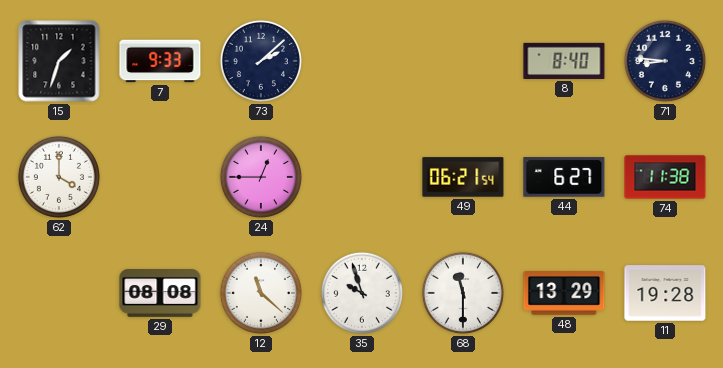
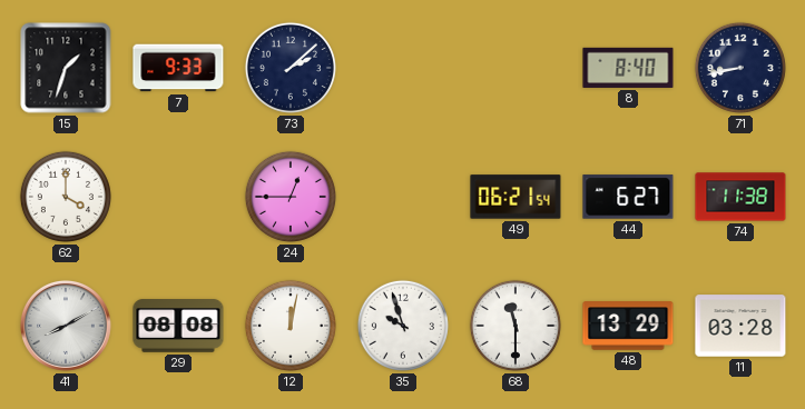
71: 8:46 -> 8:43 (740, 68)
41: none -> 8:10 (66, 326)
12: 11:22 -> 12:02 (291, 326)
11: 19:28 -> 03:28 (740, 326)
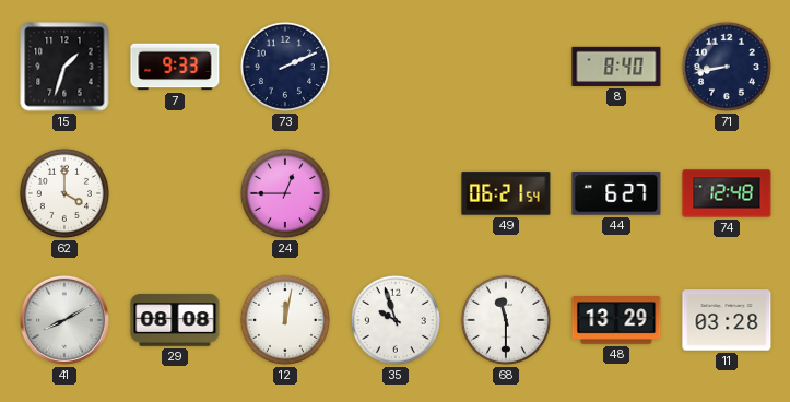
73: 2:08 -> 2:11 (285, 67)
74: 11:38 -> 12:48 (727, 193)
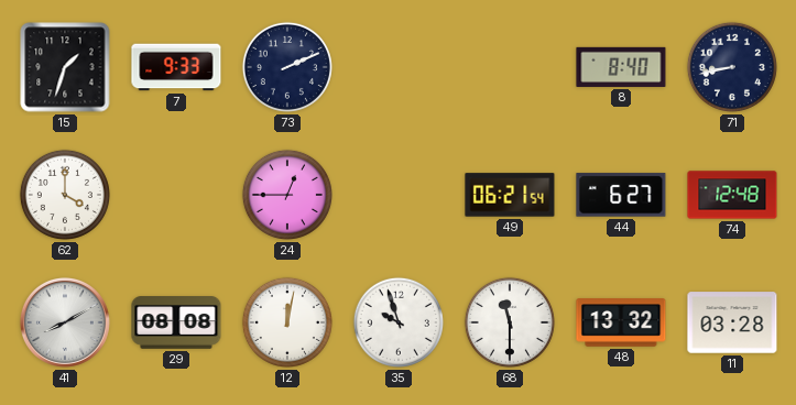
48: 13:29 -> 13:32 (621, 322)
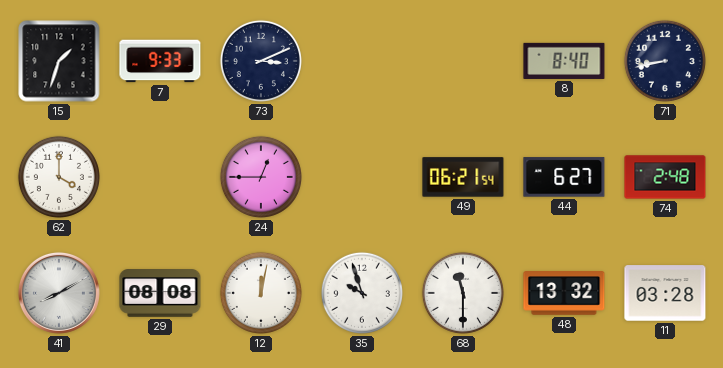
73: 2:11 -> 3:11 (261, 61)
74: 12:48 -> 2:48 (665, 177)
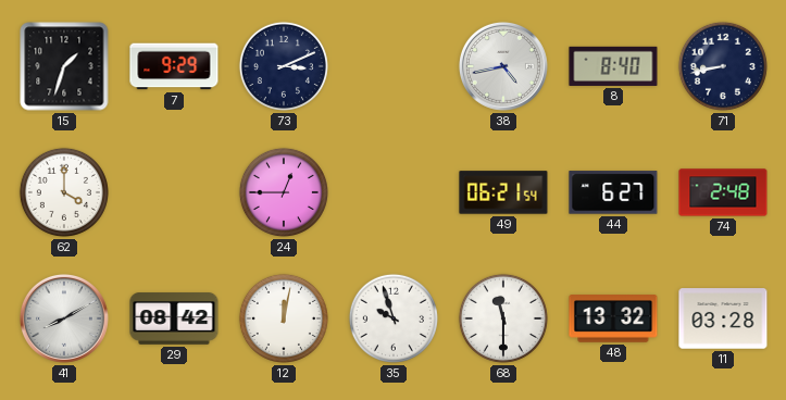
7: 9:33 -> 9:29 (174, 66)
38: none -> 4:43 (503, 66)
29: 08:08 -> 08:42 (174, 318)
